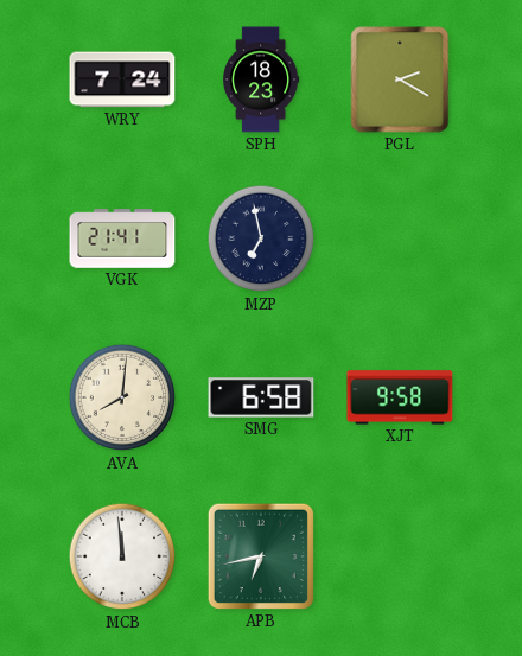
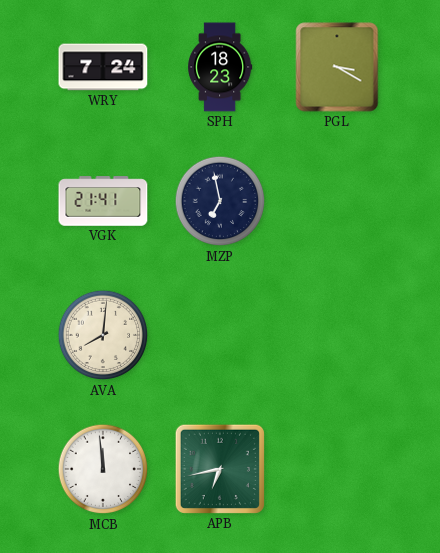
PGL: 2:20 -> 3:20 (337, 67)
SMG: 6:58 -> none (261, 397)
XJT: 9:58 -> none (400, 397)
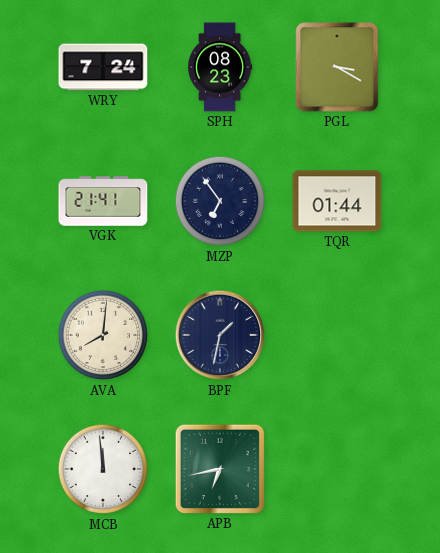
SPH: 18:23 -> 08:23 (221, 67)
MZP: 6:58 -> 6:54 (220, 201)
TQR: none -> 01:44 (337, 201)
BPF: none -> 1:32 (220, 335)
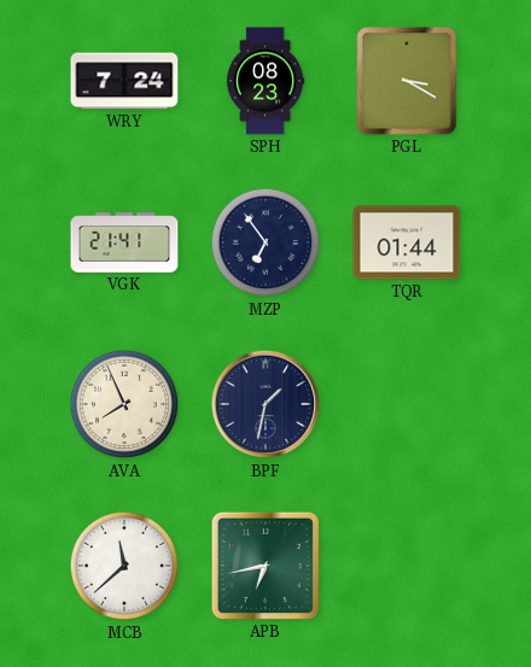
AVA: 8:01 -> 7:56 (124, 404)
MCB: 11:59 -> 11:38 (124, 566)
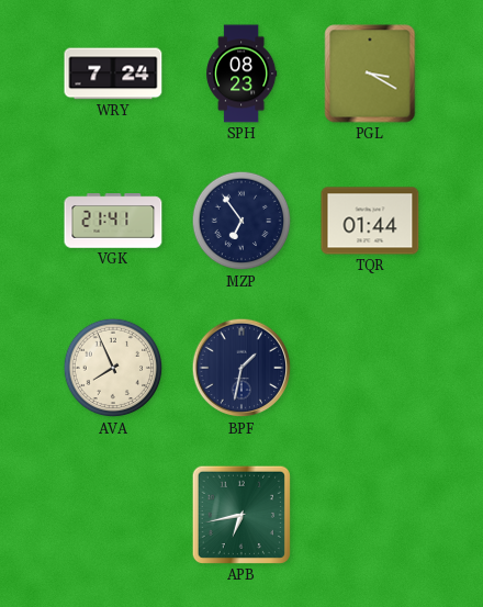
MCB: 11:38 -> none (124, 566)
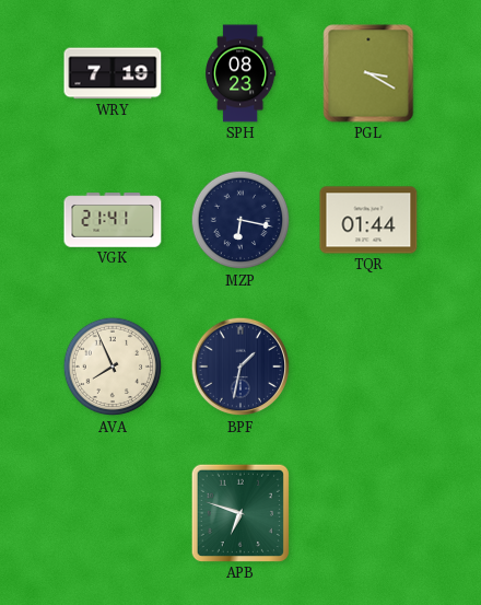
WRY: 7:24 -> 7:19 (113, 73)
MZP: 6:54 -> 6:17 (241, 220)
APB: 6:43 -> 6:48 (241, 513)
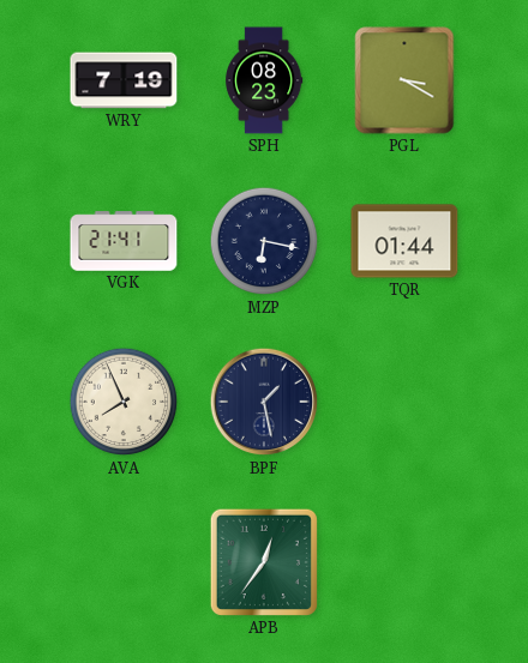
BPF: 1:32 -> 1:28 (264, 402)
APB: 6:48 -> 12:36 (264, 562)
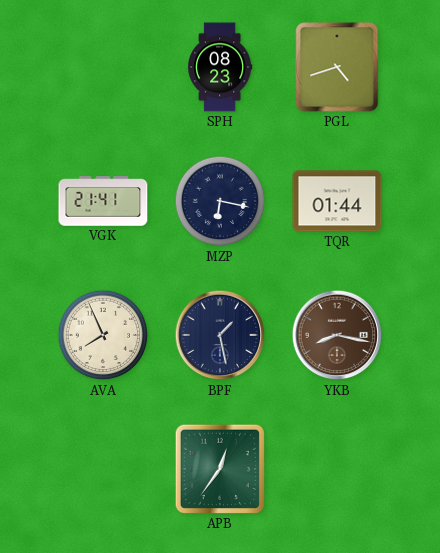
WRY: 7:19 -> none (124, 80)
PGL: 3:20 -> 4:42 (337, 67)
YKB: none -> 8:17 (337, 335)
